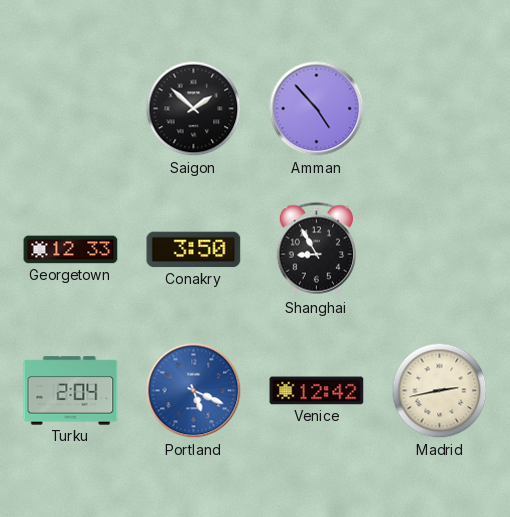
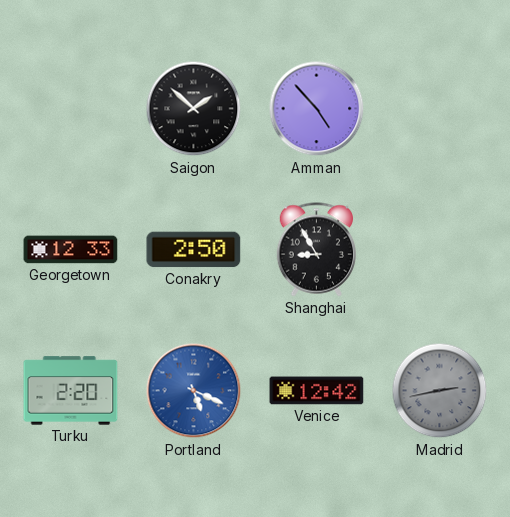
Conakry: 3:50 -> 2:50 (194, 250)
Turku: 2:04 -> 2:20 (71, 391)
Madrid dial: cream -> grey (440, 391)
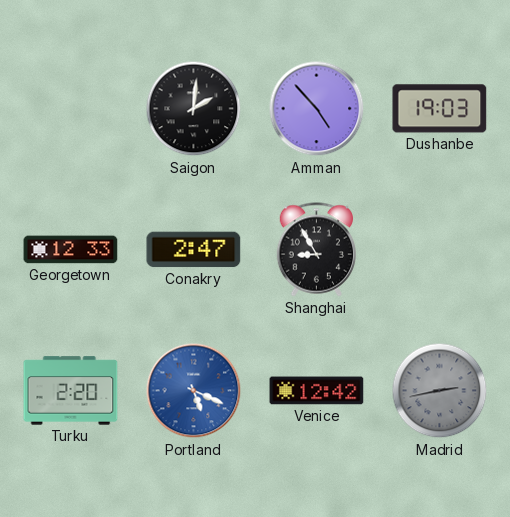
Saigon: 1:52 -> 2:01 (194, 109)
Dushanbe: none -> 19:03 (440, 109)
Conakry: 2:50 -> 2:47 (194, 250)
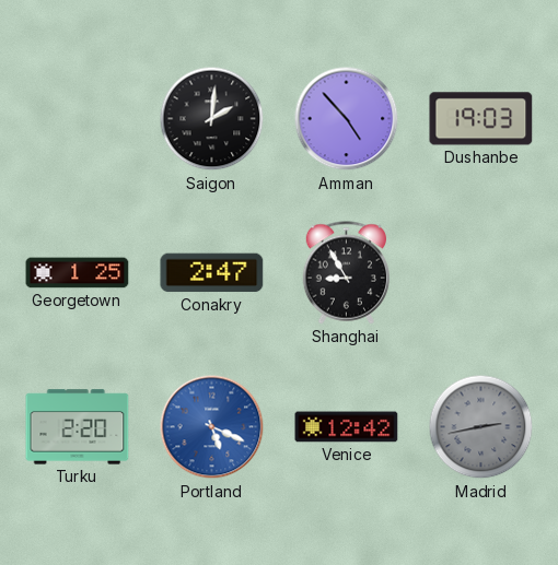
Georgetown: 12:33 -> 1:25 (78, 273)
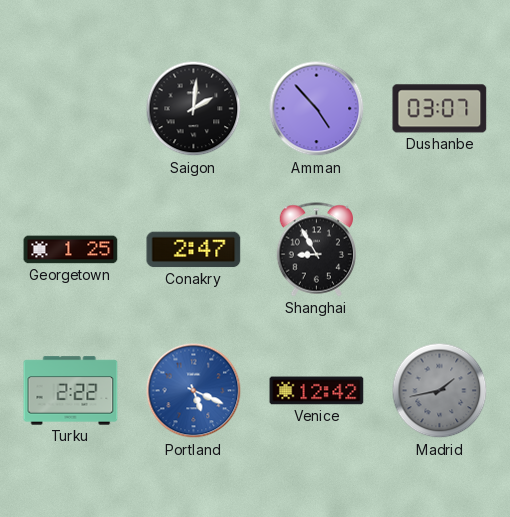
Dushanbe: 19:03 -> 03:07 (440, 109)
Turku: 2:20 -> 2:22 (71, 391)
Madrid: 2:43 -> 1:43 (440, 391)
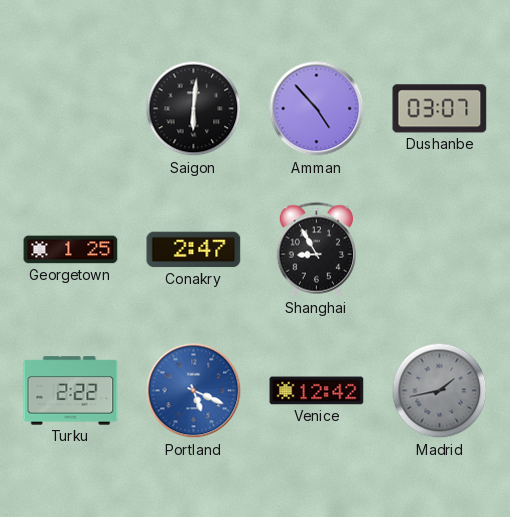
Saigon: 2:01 -> 6:01 (194, 109)
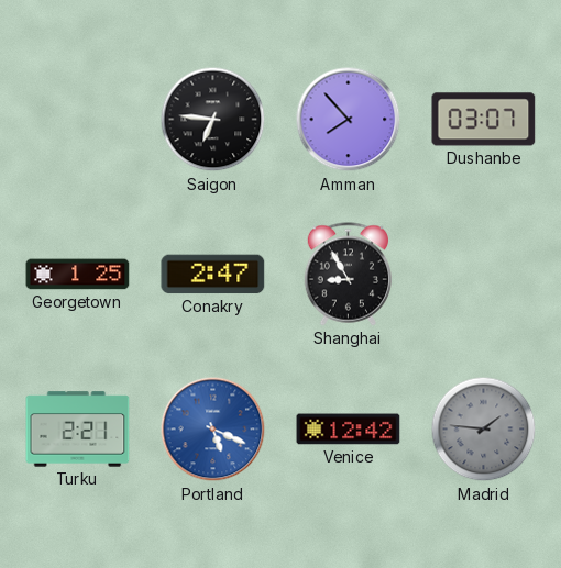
Saigon: 6:01 -> 6:46 (213, 120)
Amman: 4:53 -> 7:53 (349, 120)
Turku: 2:22 -> 2:21 (78, 430)
Madrid: 1:43 -> 1:46 (484, 430)
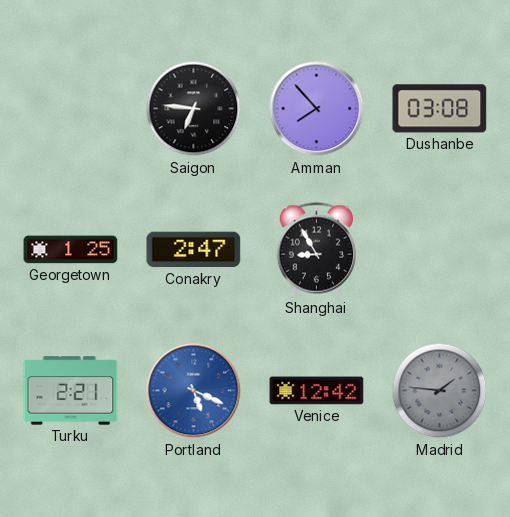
Dushanbe: 03:07 -> 03:08 (440, 109)
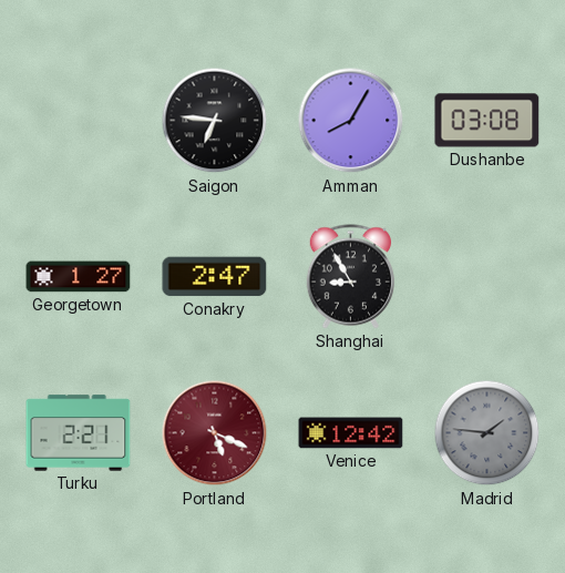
Amman: 7:53 -> 8:05 (351, 121)
Georgetown: 1:25 -> 1:27 (79, 277)
Portland dial: blue -> burgundy (215, 433)
